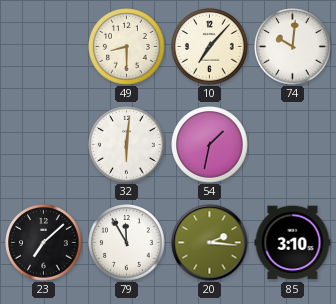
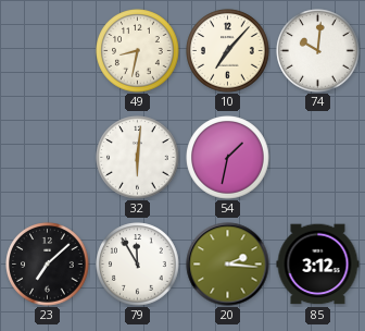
49: 8:30 -> 8:32 (138, 51)
85: 3:10 -> 3:12 (318, 265)
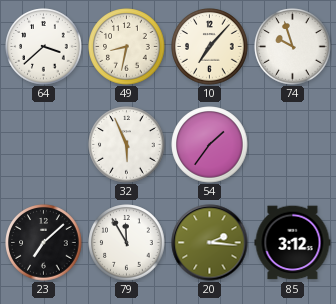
64: none -> 3:38 (44, 47)
74: 10:01 -> 9:57 (293, 47)
32: 6:01 -> 5:56 (127, 145)
54: 1:32 -> 1:36 (210, 145)
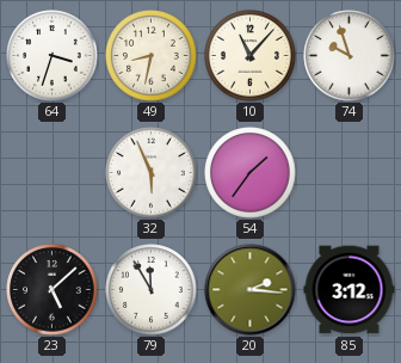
64: 3:38 -> 3:33 (53, 56)
10: 7:07 -> 11:07 (251, 56)
23: 7:08 -> 5:08 (53, 290)
